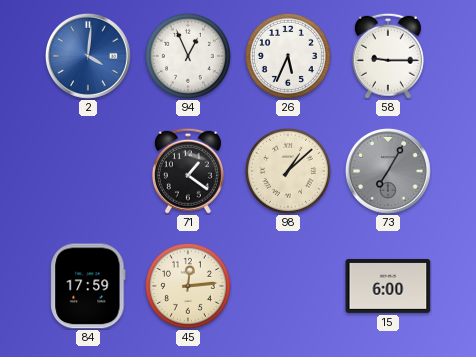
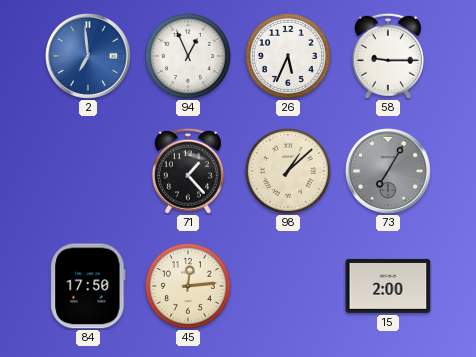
2: 4:01 -> 6:59 (88, 56)
71: 1:21 -> 1:23 (188, 171)
84: 17:59 -> 17:50 (88, 286)
15: 6:00 -> 2:00 (388, 286)
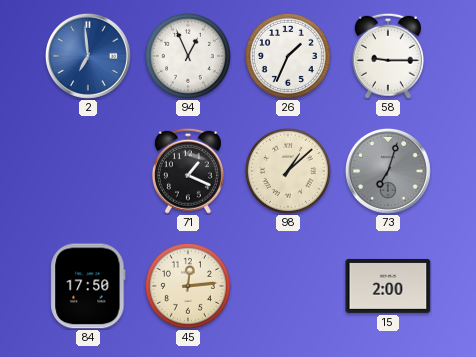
26: 5:34 -> 1:34 (288, 56)
71: 1:23 -> 1:19 (188, 171)
73: 7:05 -> 7:03 (388, 171)
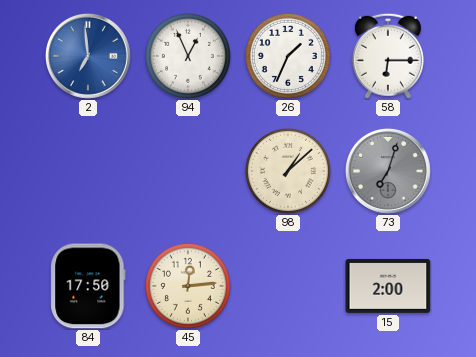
58: 9:15 -> 6:15 (388, 56)
71: 1:19 -> none (188, 171)
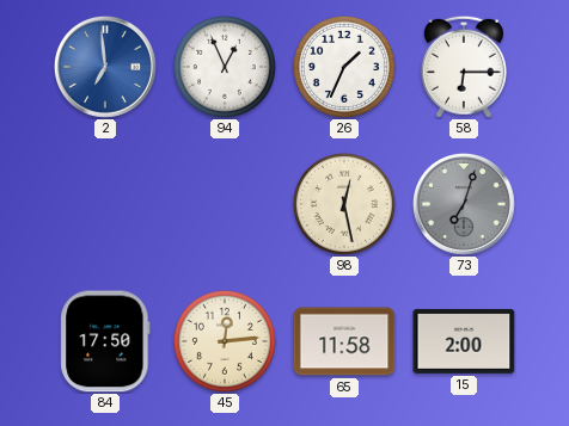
98: 1:08 -> 12:28 (344, 204)
65: none -> 11:58 (344, 341)
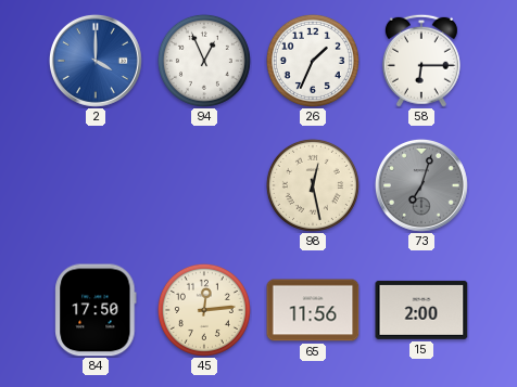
2: 6:59 -> 4:00 (96, 61)
65: 11:58 -> 11:56 (313, 310)
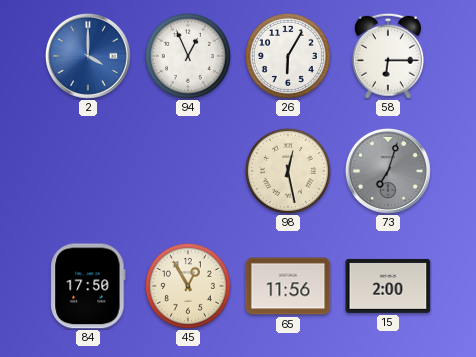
26: 1:34 -> 6:05 (288, 56)
45: 12:14 -> 12:55 (188, 286)
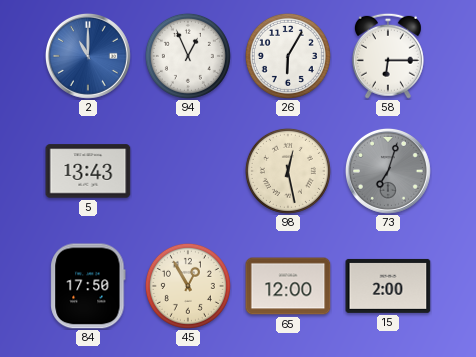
2: 4:00 -> 11:00 (88, 56)
5: none -> 13:43 (88, 171)
65: 11:56 -> 12:00 (288, 286)
